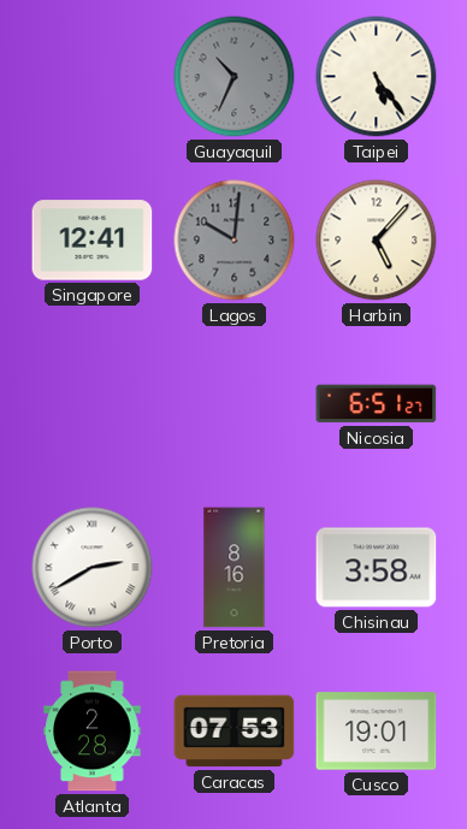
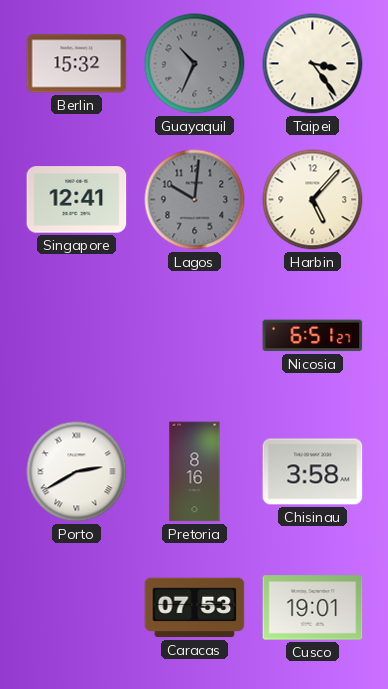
Berlin: none -> 15:32 (77, 64)
Taipei: 5:24 -> 3:24 (313, 64)
Atlanta: 2:28 -> none (93, 732)
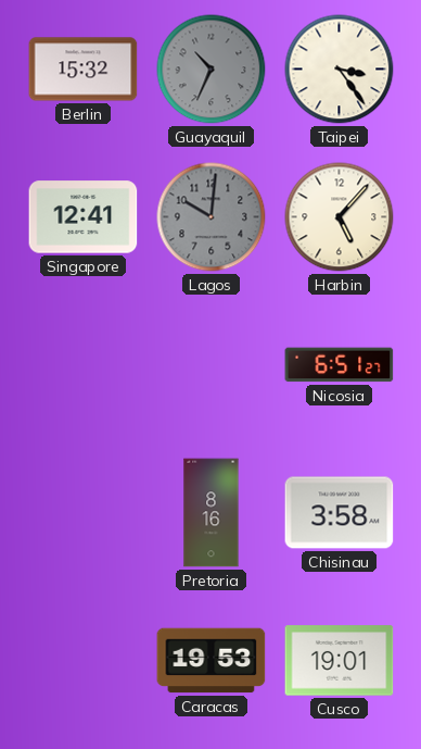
Porto: 2:40 -> none (77, 472)
Caracas: 07:53 -> 19:53 (212, 661)
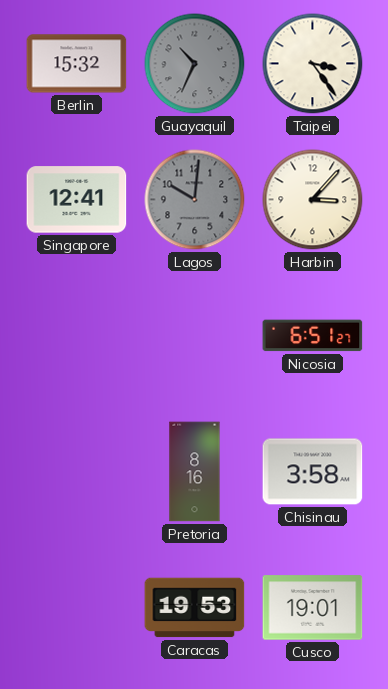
Harbin: 5:07 -> 3:07 (313, 200)
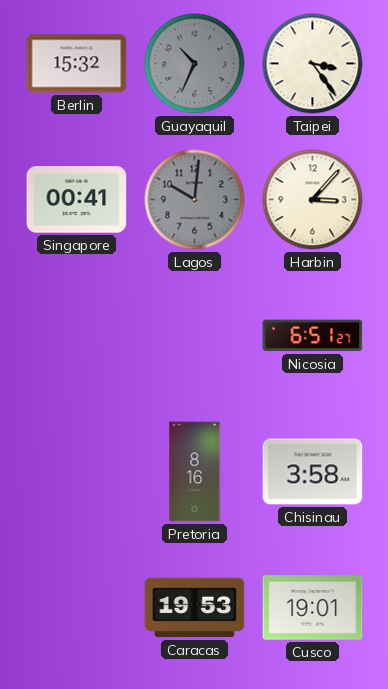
Singapore: 12:41 -> 00:41 (77, 200)
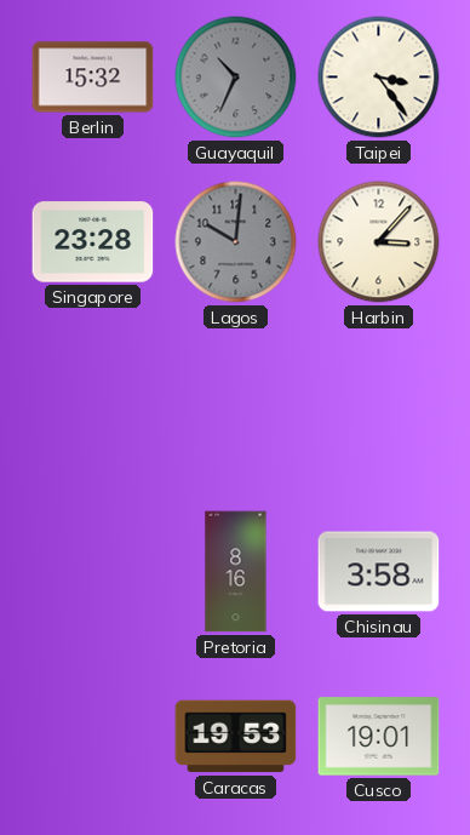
Singapore: 00:41 -> 23:28 (93, 242)
Nicosia: 6:51 -> none (313, 336)
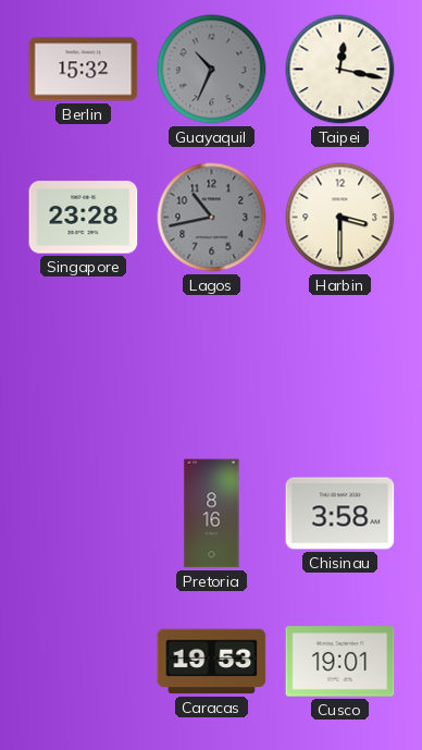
Taipei: 3:24 -> 12:17 (340, 70)
Lagos: 10:01 -> 10:43 (212, 218)
Harbin: 3:07 -> 3:30 (340, 218)
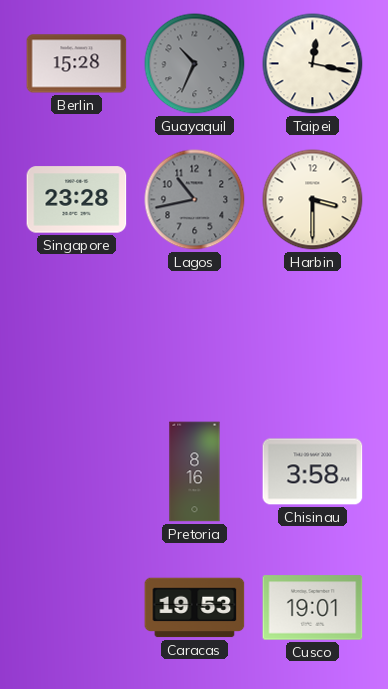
Berlin: 15:32 -> 15:28 (77, 64)
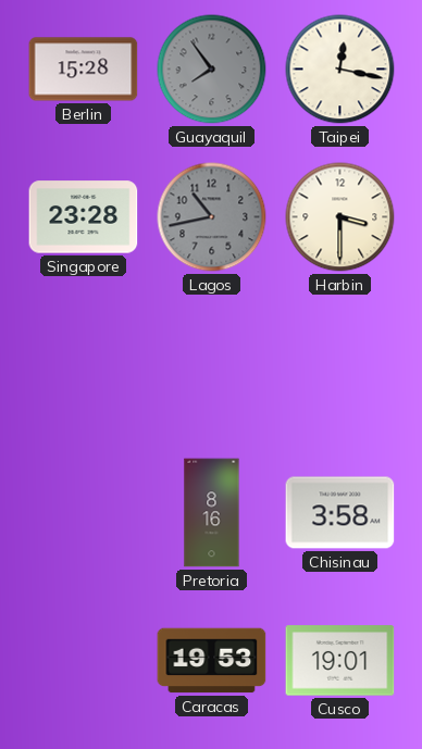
Guayaquil: 10:34 -> 7:54 (212, 70)
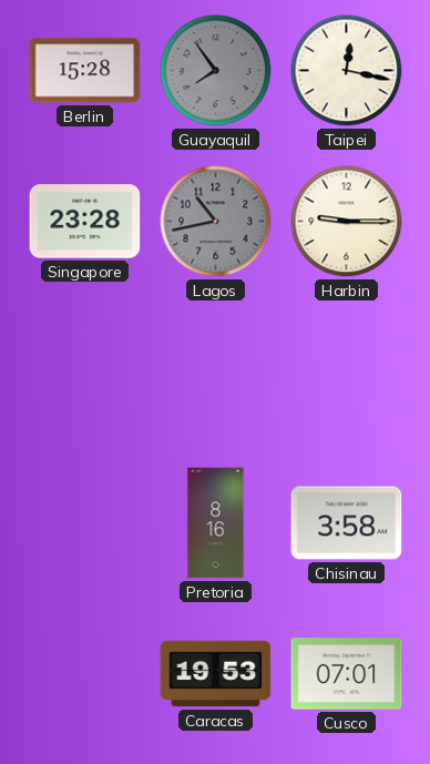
Harbin: 3:30 -> 9:15 (347, 222)
Cusco: 19:01 -> 07:01 (347, 674)
